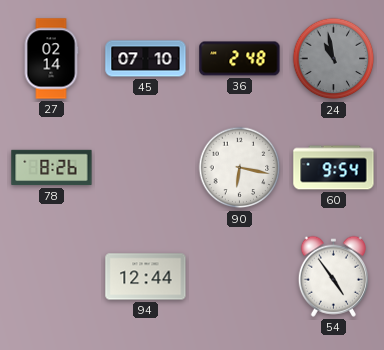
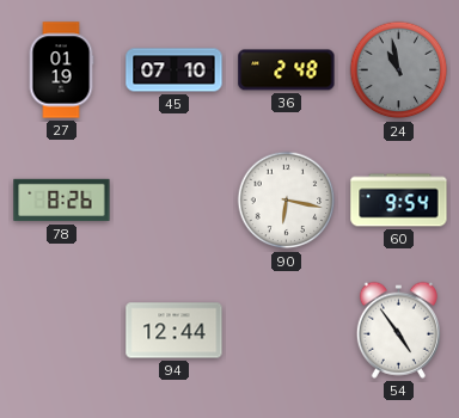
27: 02:14 -> 01:19 (61, 70)
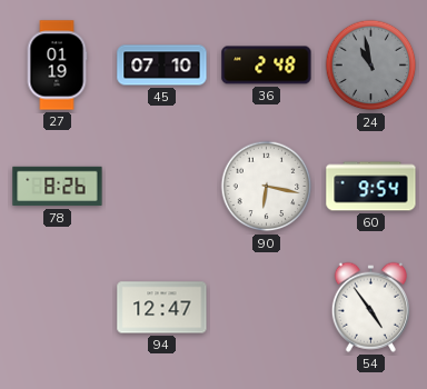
94: 12:44 -> 12:47 (162, 308)
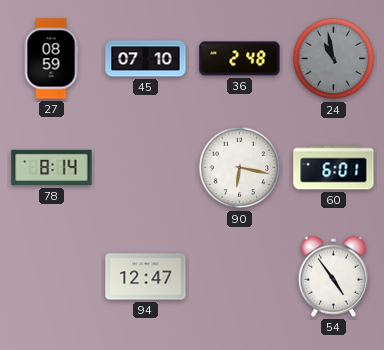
27: 01:19 -> 08:59 (51, 59)
78: 8:26 -> 8:14 (52, 168)
60: 9:54 -> 6:01 (334, 168)
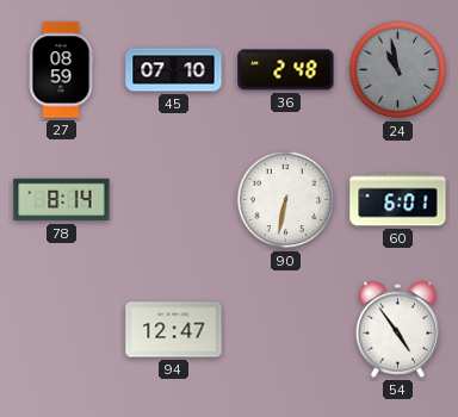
90: 6:17 -> 6:32 (286, 200)
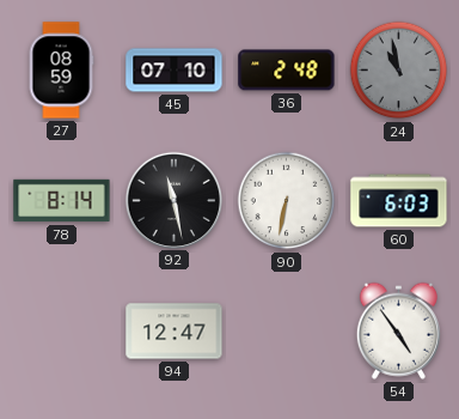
92: none -> 11:28 (173, 200)
60: 6:01 -> 6:03 (399, 201)
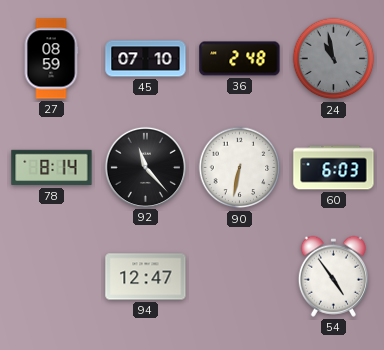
92: 11:28 -> 11:23 (145, 167)
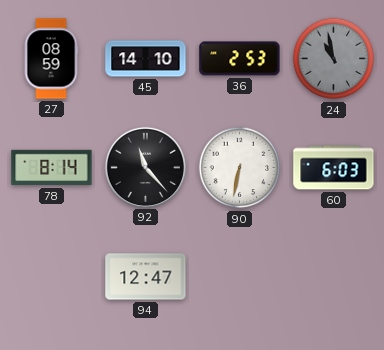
45: 07:10 -> 14:10 (146, 59)
36: 2:48 -> 2:53 (240, 59)
54: 4:54 -> none (333, 276)
